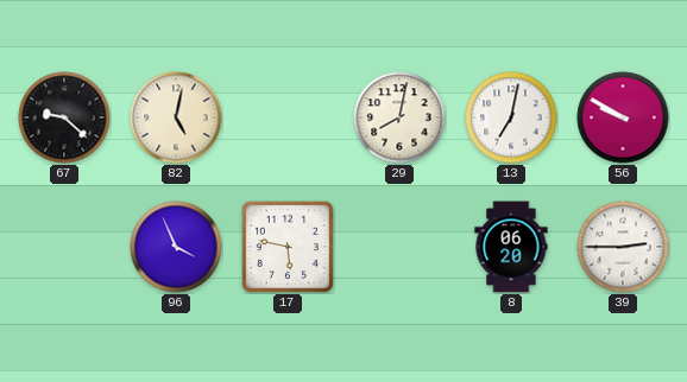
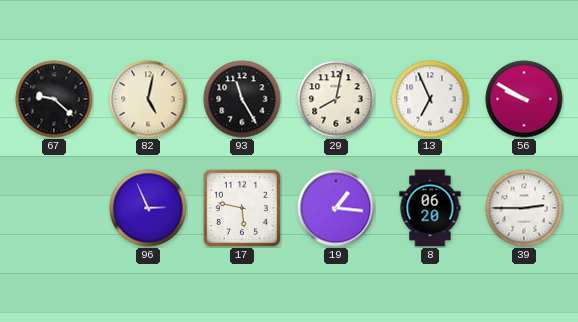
93: none -> 11:25 (242, 99)
13: 7:02 -> 6:56 (430, 99)
96: 3:56 -> 2:56 (148, 208)
19: none -> 1:16 (336, 208)
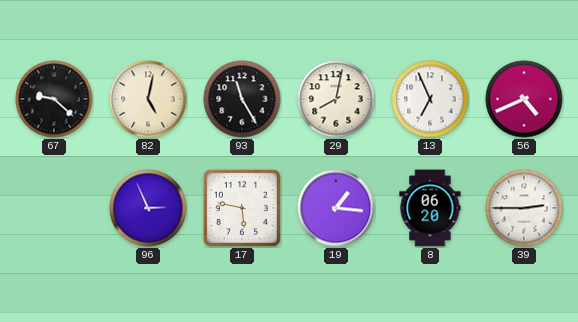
56: 9:50 -> 4:41 (524, 99)
